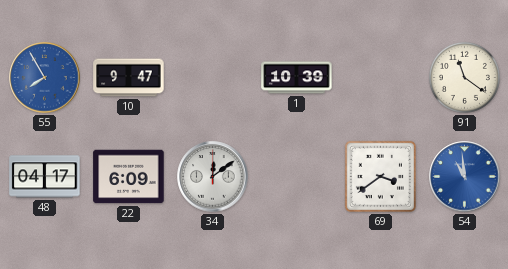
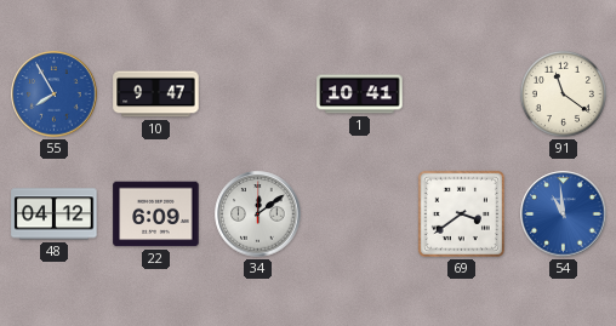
1: 10:39 -> 10:41 (360, 95)
48: 04:17 -> 04:12 (55, 215)
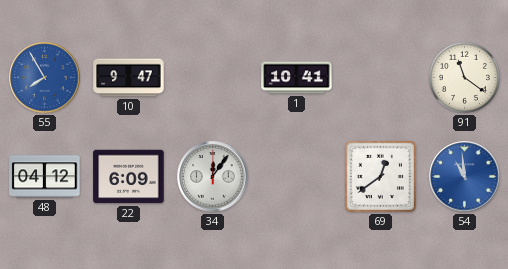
34: 12:09 -> 12:06 (213, 177)
69: 3:39 -> 12:39 (380, 176)
